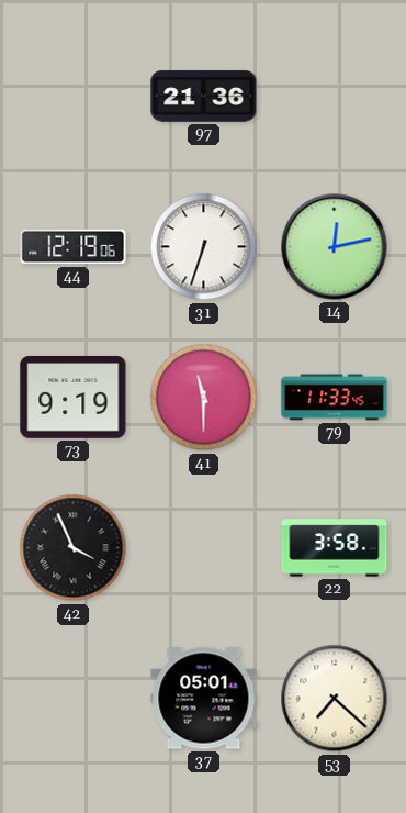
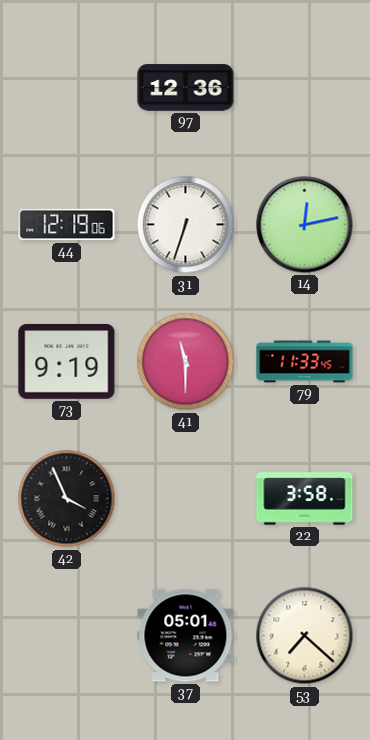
97: 21:36 -> 12:36 (186, 88)
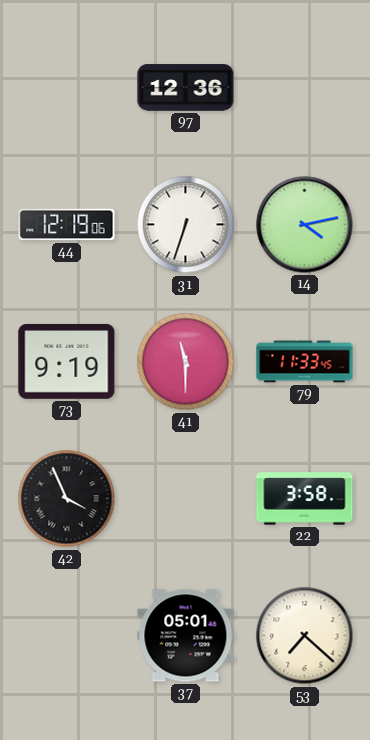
14: 12:13 -> 4:13 (305, 225)
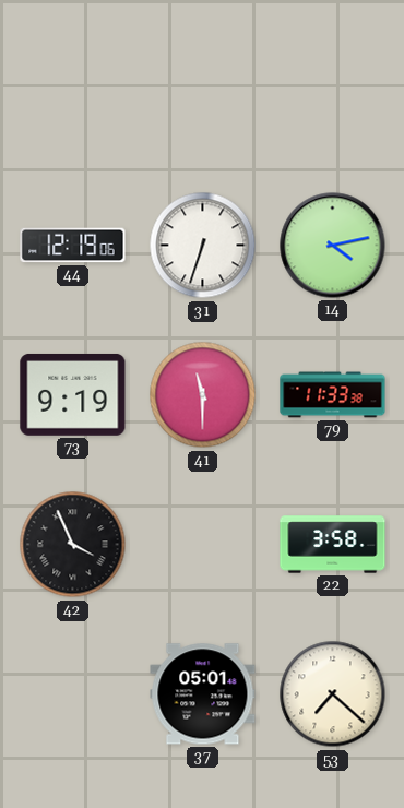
97: 12:36 -> none (186, 88)
79: 11:33:45 -> 11:33:38 (333, 395)
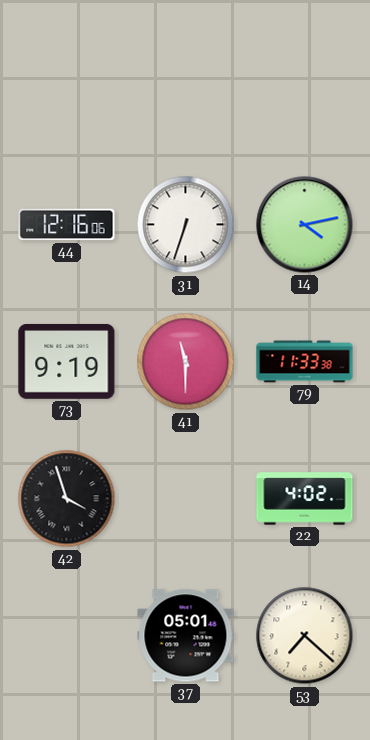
44: 12:19 -> 12:16 (67, 225)
42: 3:56 -> 3:57 (67, 499)
22: 3:58 -> 4:02 (305, 499)
